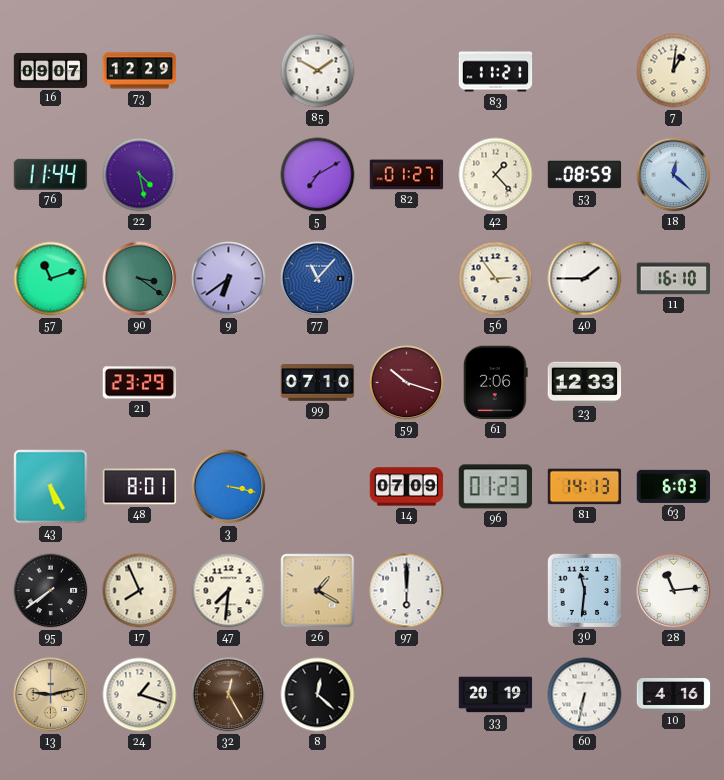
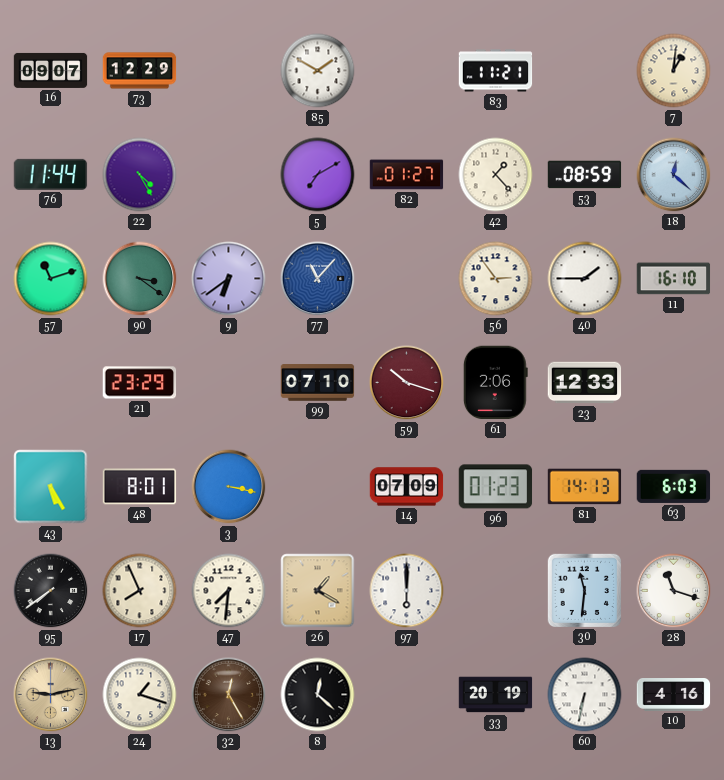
22: 4:28 -> 4:25 (140, 175)
28: 11:14 -> 11:18 (674, 591)
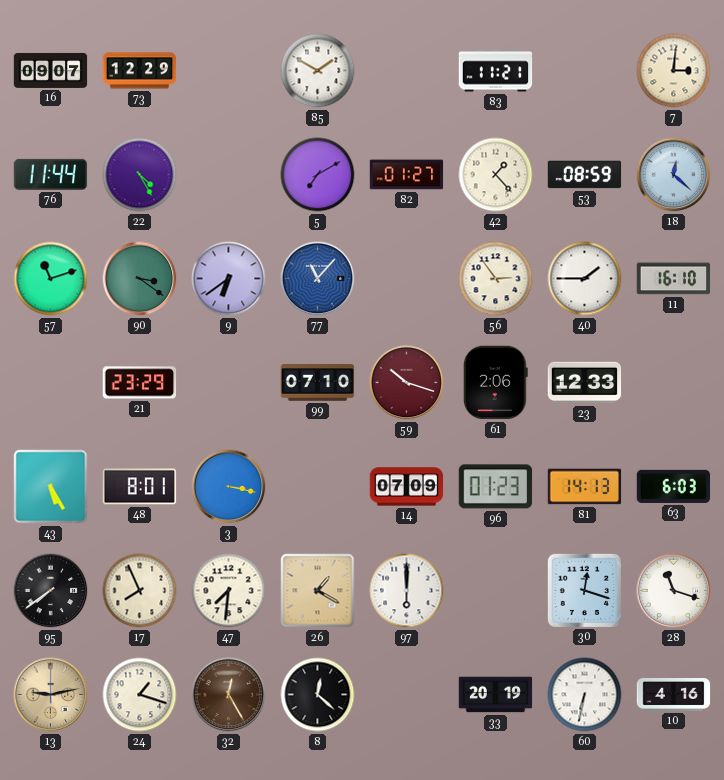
7: 1:01 -> 3:01 (674, 71)
30: 11:31 -> 12:18 (584, 590)
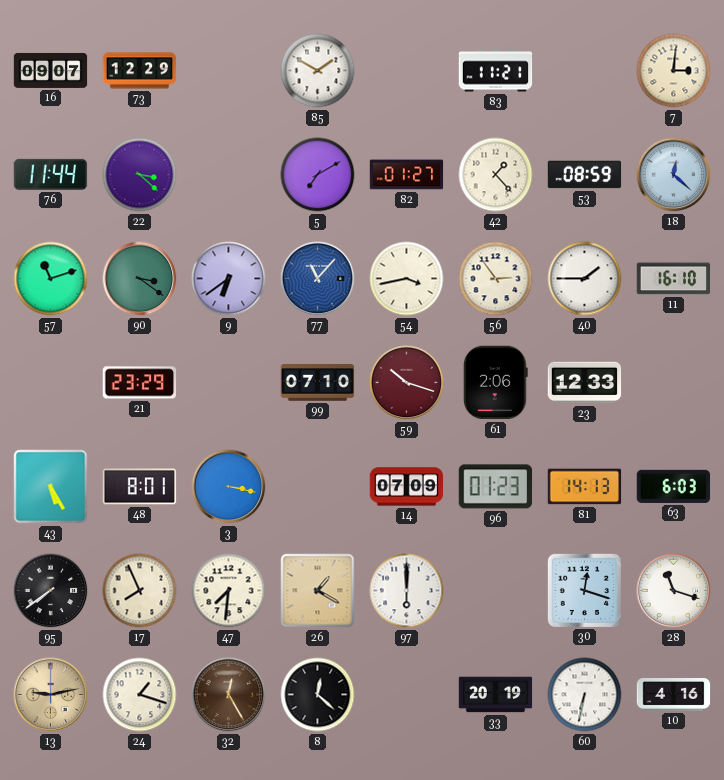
22: 4:25 -> 3:22 (140, 175)
54: none -> 3:43 (407, 279)
